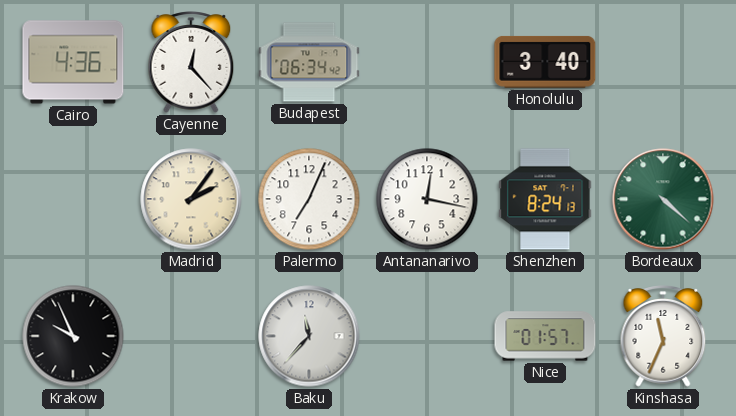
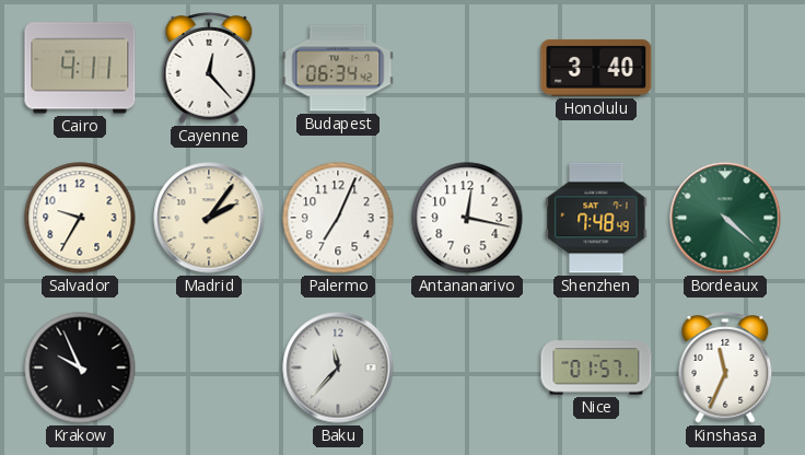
Cairo: 4:36 -> 4:11 (80, 68)
Salvador: none -> 9:35 (80, 218)
Shenzhen: 8:24 -> 7:48 (596, 218)
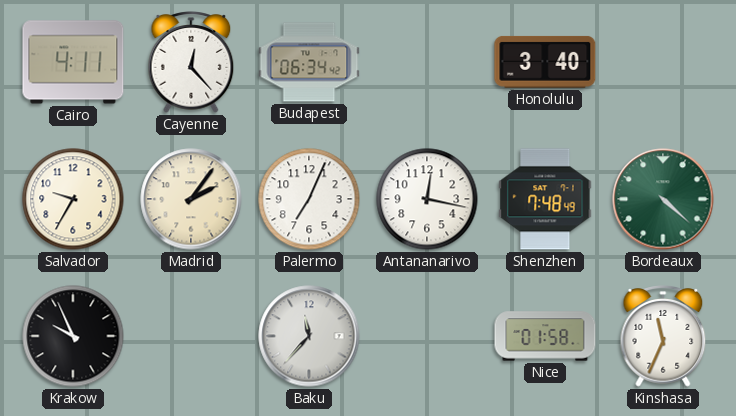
Nice: 01:57 -> 01:58 (545, 336)
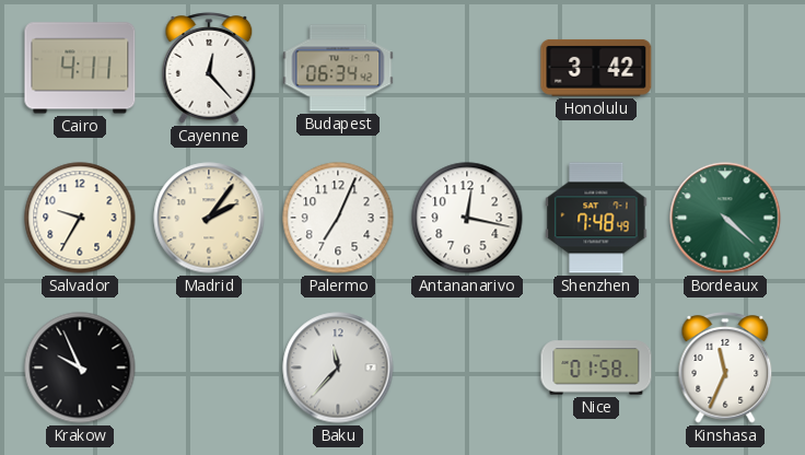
Honolulu: 3:40 -> 3:42 (596, 68)
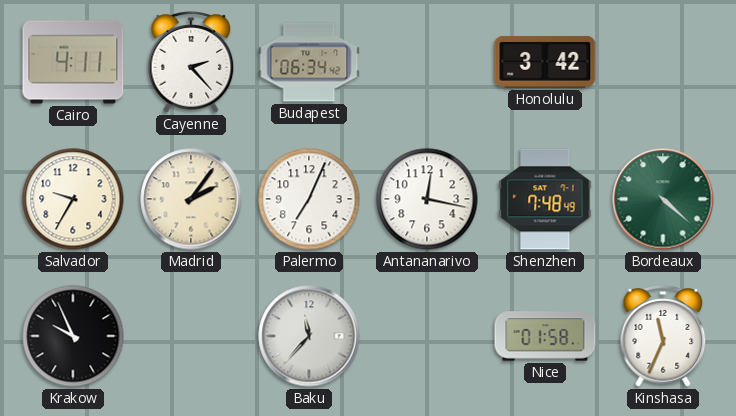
Cayenne: 12:23 -> 2:23 (191, 62)
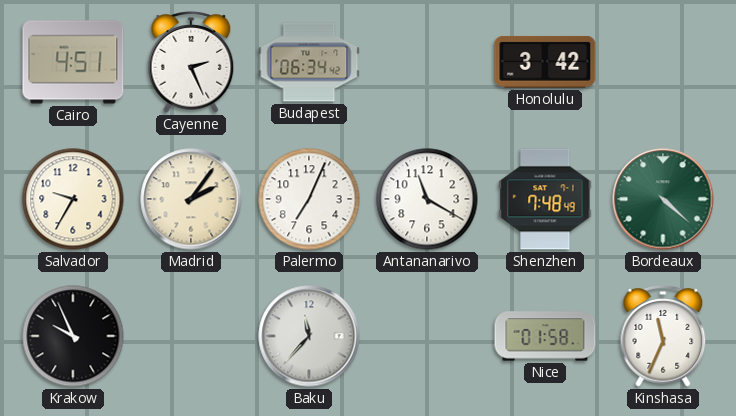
Cairo: 4:11 -> 4:51 (73, 62)
Cayenne: 2:23 -> 2:26 (191, 62)
Antananarivo: 12:17 -> 11:20 (427, 199)
